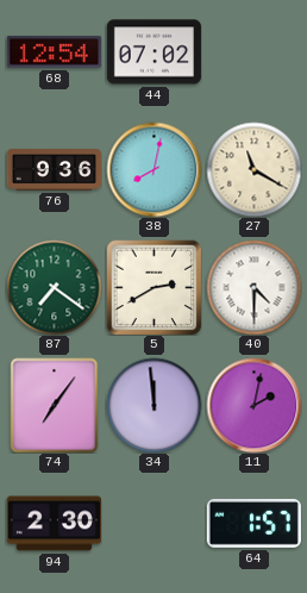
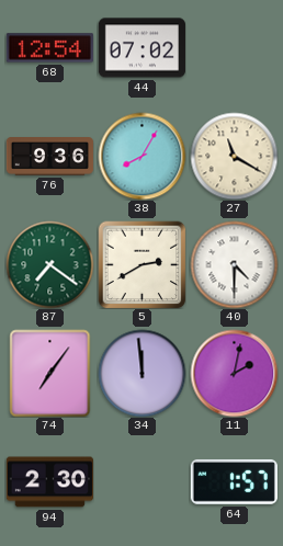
38: 8:02 -> 8:05 (141, 156)
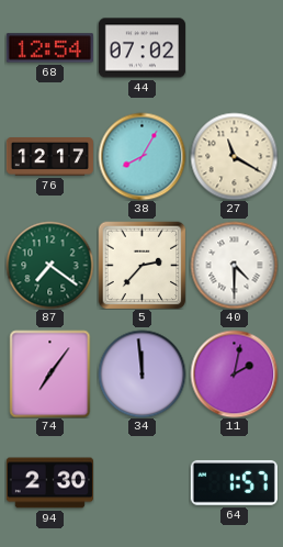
76: 9:36 -> 12:17 (49, 157)
5: 2:40 -> 2:37 (141, 265)
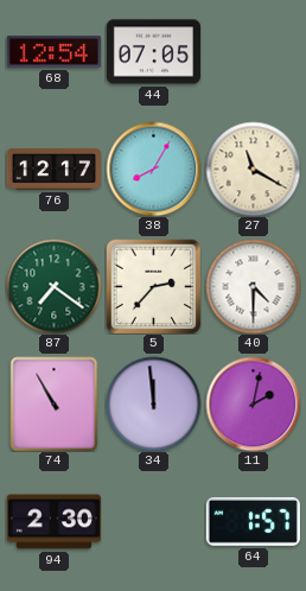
44: 07:02 -> 07:05 (153, 52)
74: 7:06 -> 10:55 (55, 403)
